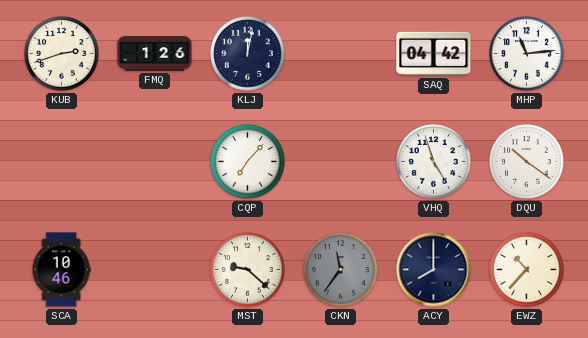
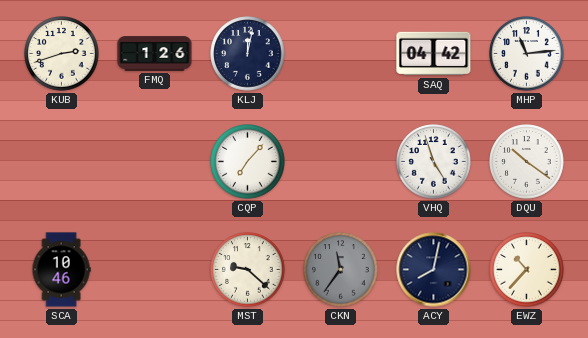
ACY: 8:00 -> 8:02 (434, 270)
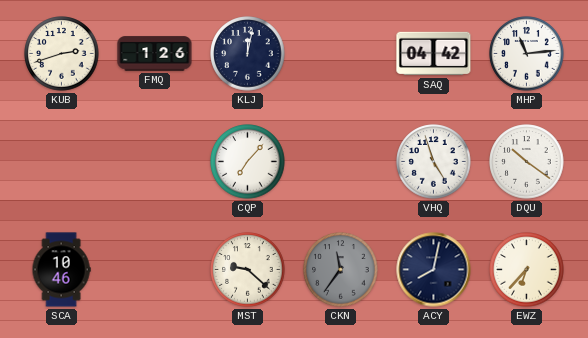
EWZ: 10:37 -> 6:37 (527, 270)
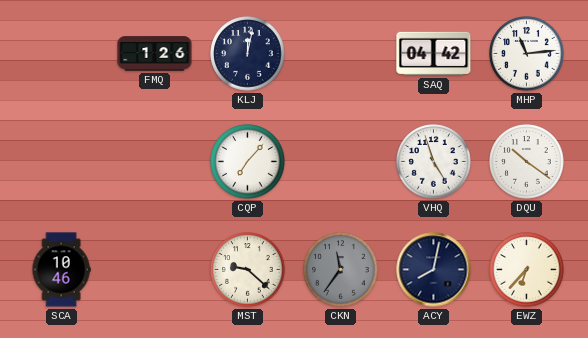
KUB: 2:42 -> none (62, 54)
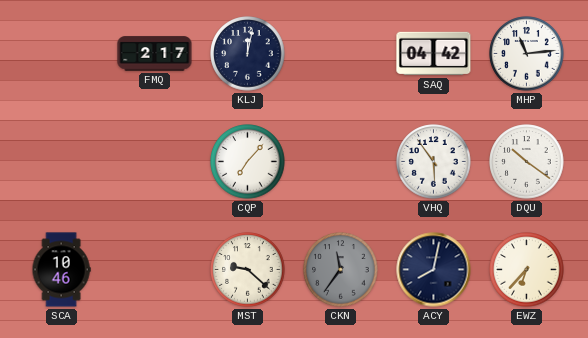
FMQ: 1:26 -> 2:17 (155, 54)
VHQ: 4:57 -> 5:54 (434, 162)
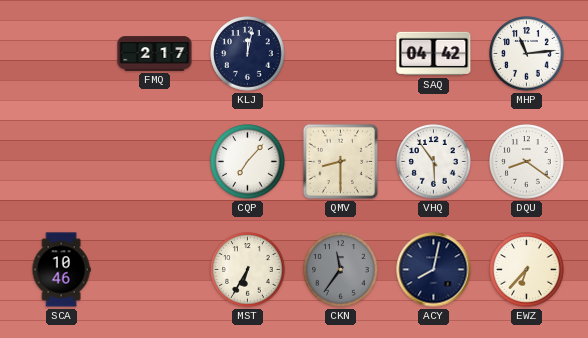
QMV: none -> 8:30 (341, 162)
DQU: 10:21 -> 8:21 (527, 162)
MST: 9:22 -> 6:35 (248, 270)
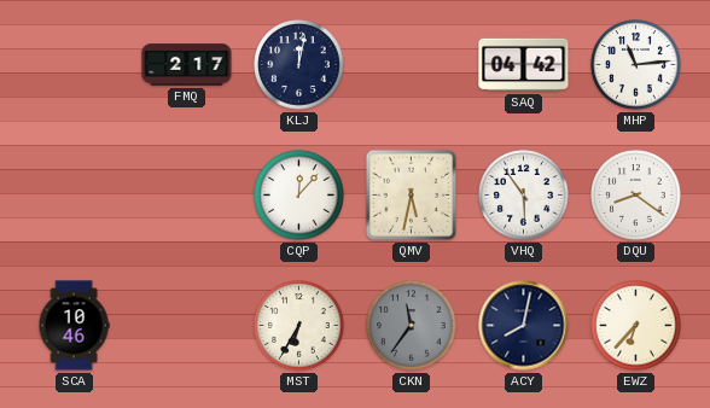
CQP: 7:07 -> 12:07 (299, 196)
QMV: 8:30 -> 5:32 (412, 196)
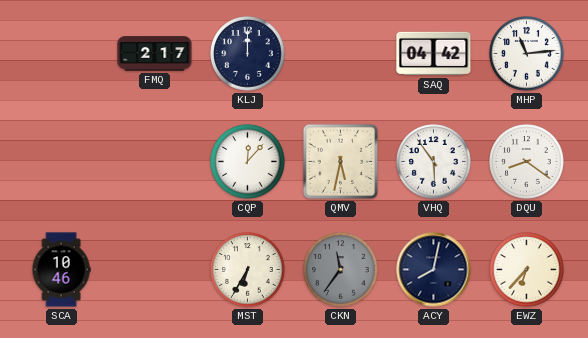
KLJ: 12:02 -> 12:00 (248, 54)
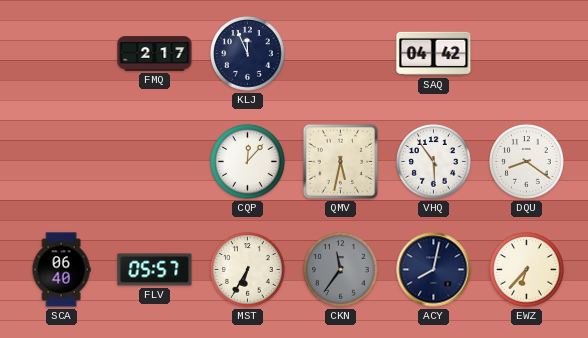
KLJ: 12:00 -> 11:56 (248, 54)
MHP: 11:14 -> none (527, 54)
SCA: 10:46 -> 06:40 (61, 270)
FLV: none -> 05:57 (155, 270)
